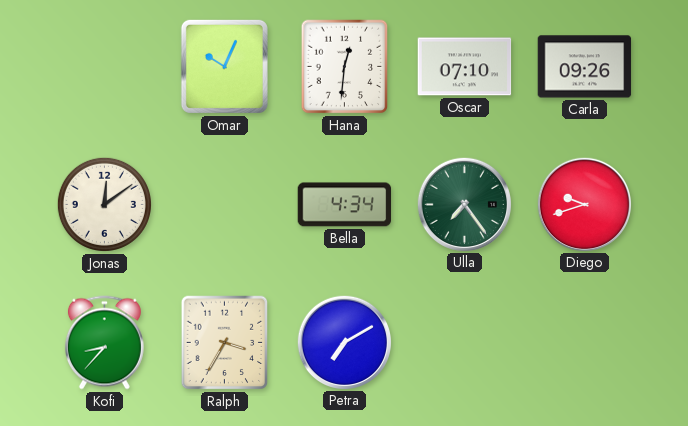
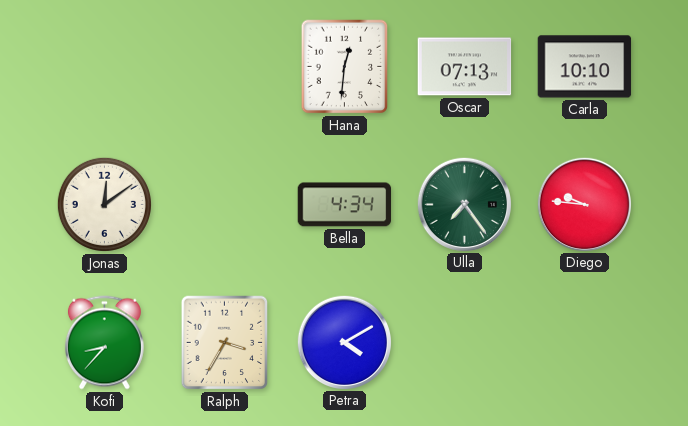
Omar: 10:04 -> none (224, 66)
Oscar: 07:10 -> 07:13 (465, 67)
Carla: 09:26 -> 10:10 (585, 67)
Diego: 9:42 -> 9:46 (584, 204)
Petra: 7:10 -> 4:10 (344, 342)
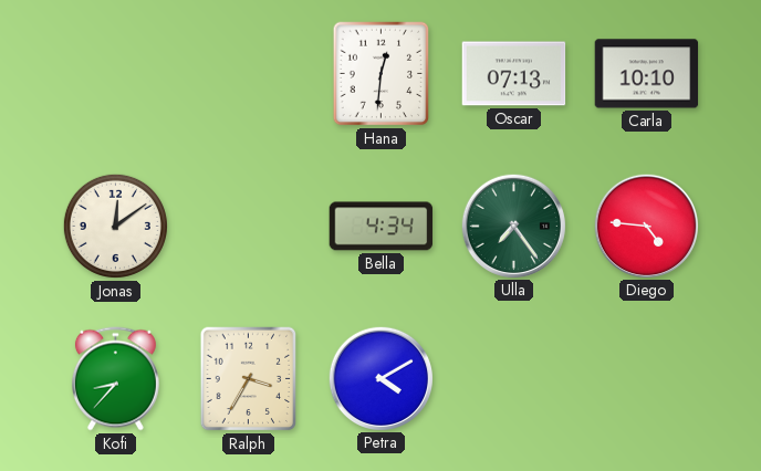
Diego: 9:46 -> 4:46 (646, 226)
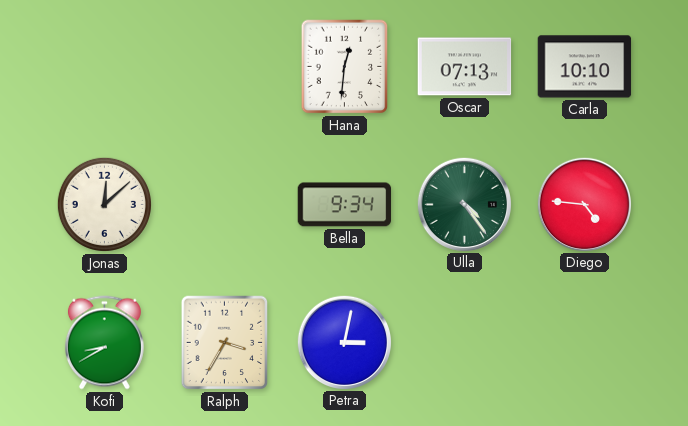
Jonas: 12:09 -> 12:08 (104, 204)
Bella: 4:34 -> 9:34 (345, 205)
Ulla: 7:24 -> 4:24 (464, 204)
Kofi: 8:37 -> 8:40 (104, 343)
Petra: 4:10 -> 3:02 (344, 342)
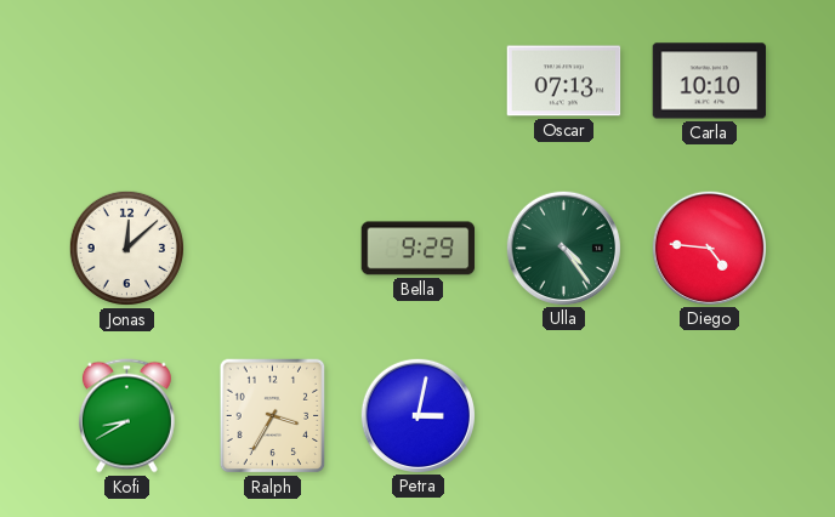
Hana: 12:31 -> none (345, 67)
Bella: 9:34 -> 9:29 (419, 249)
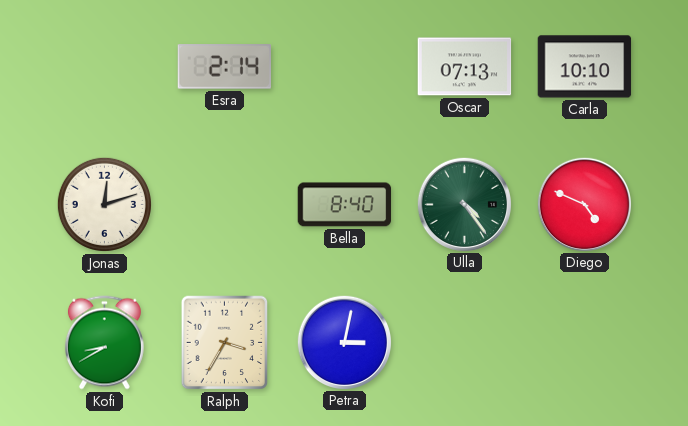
Esra: none -> 2:14 (224, 67)
Jonas: 12:08 -> 12:12 (104, 204)
Bella: 9:29 -> 8:40 (345, 205)
Diego: 4:46 -> 4:49 (584, 204)
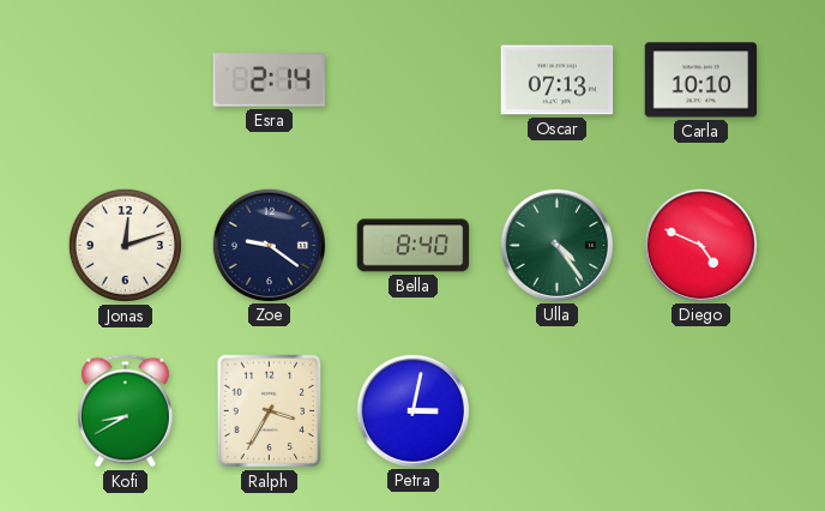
Zoe: none -> 9:21 (269, 245)
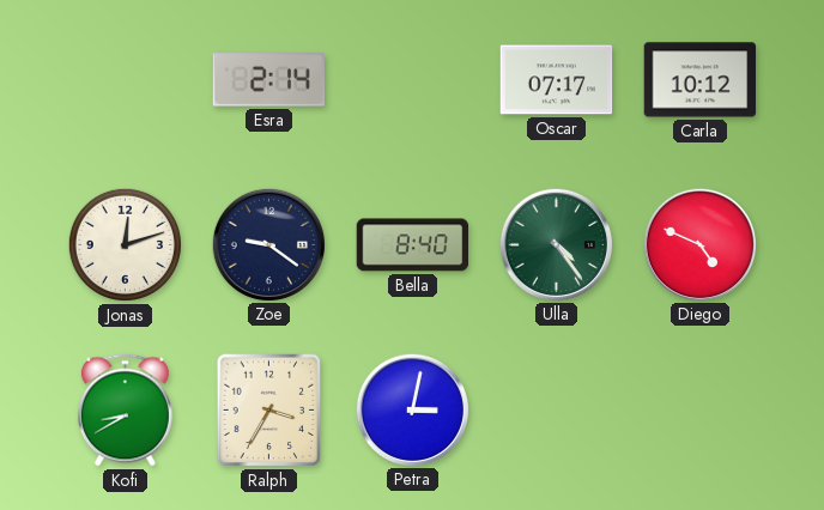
Oscar: 07:13 -> 07:17 (557, 80)
Carla: 10:10 -> 10:12 (701, 80)
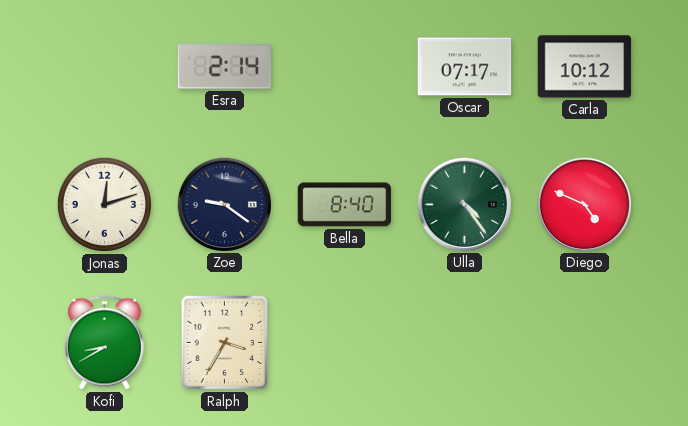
Petra: 3:02 -> none (412, 409)
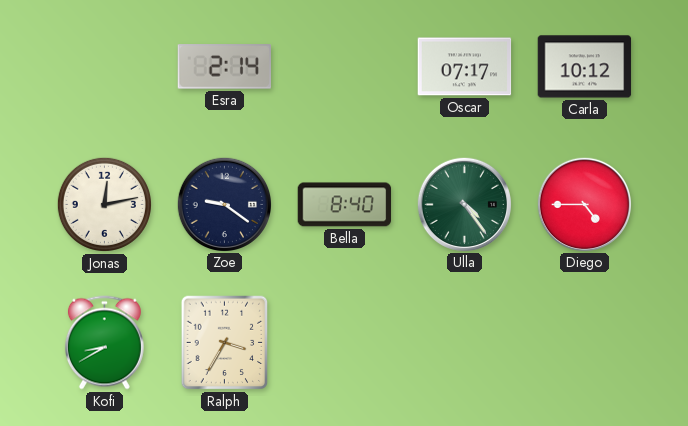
Jonas: 12:12 -> 12:13 (104, 204)
Diego: 4:49 -> 4:45 (584, 204)
